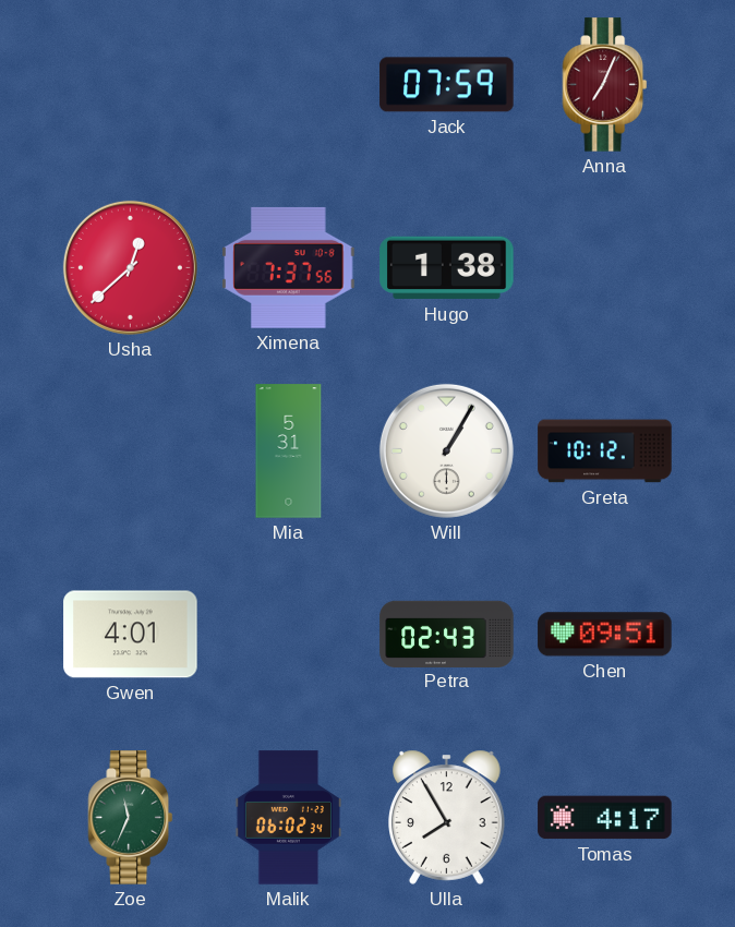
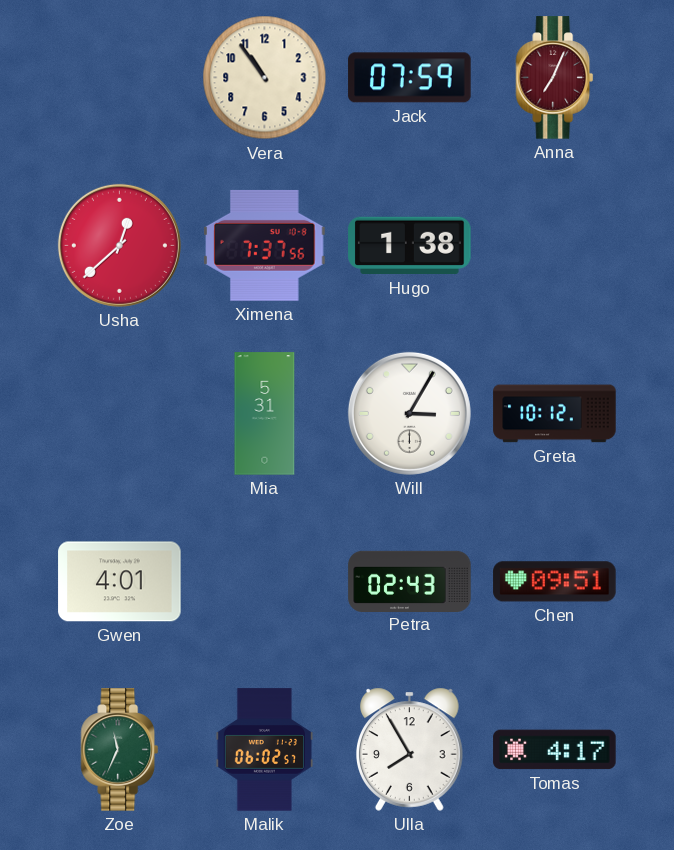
Vera: none -> 10:54 (265, 78)
Will: 1:05 -> 3:05 (409, 413)
Malik: 06:02:34 -> 06:02:57 (264, 750)
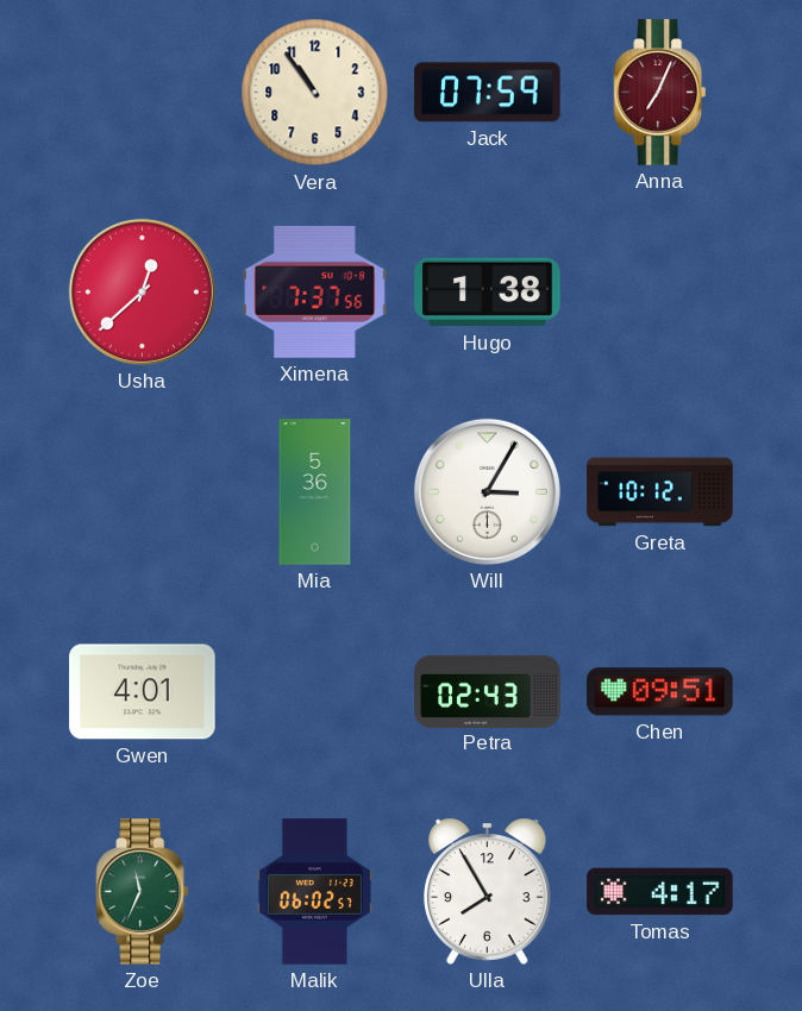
Mia: 5:31 -> 5:36 (315, 492)
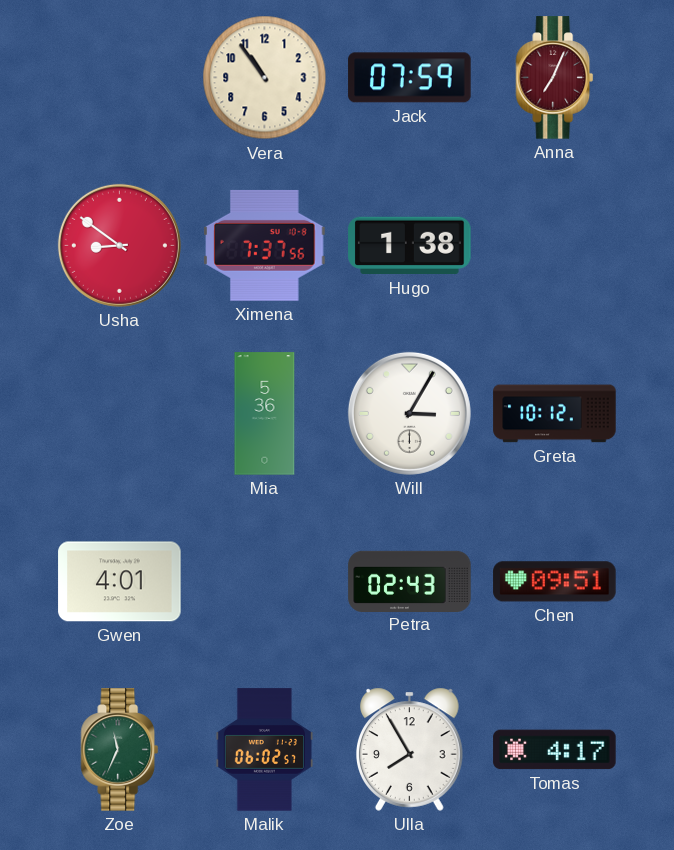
Usha: 12:38 -> 8:51 (119, 245)
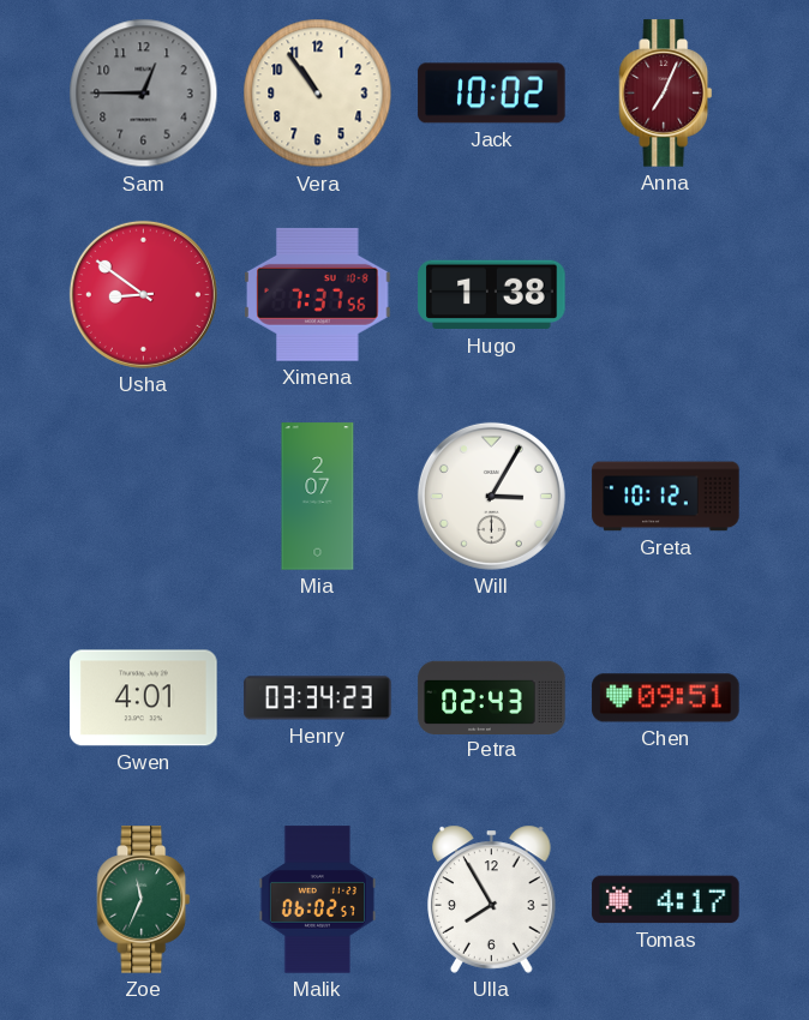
Sam: none -> 12:45 (144, 94)
Jack: 07:59 -> 10:02 (492, 94)
Mia: 5:36 -> 2:07 (318, 497)
Henry: none -> 03:34 (318, 698)
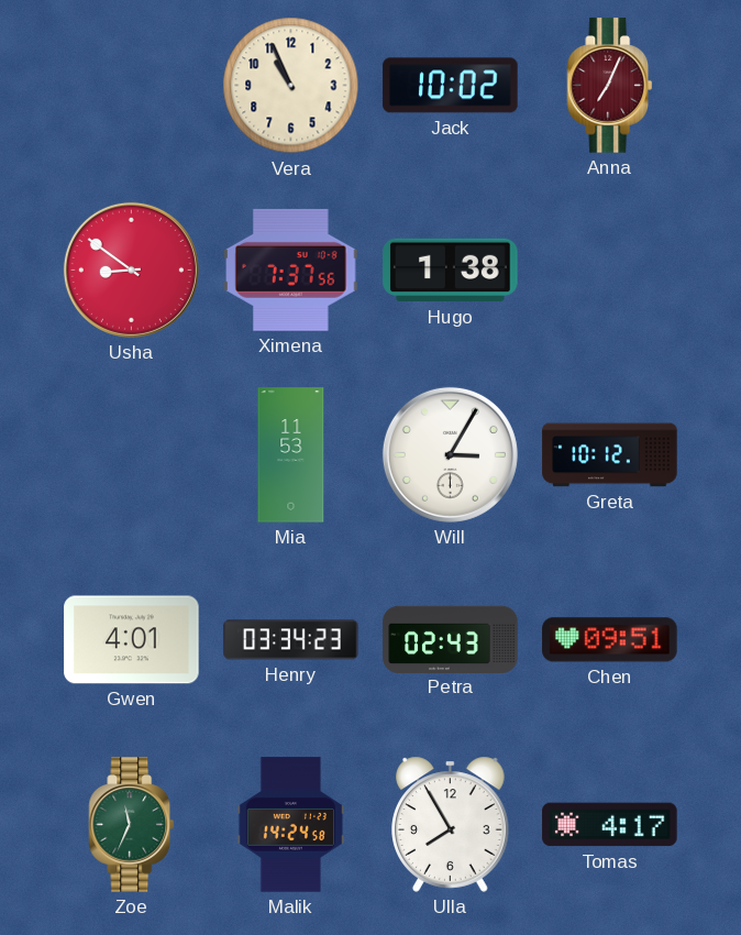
Sam: 12:45 -> none (144, 94)
Vera: 10:54 -> 10:56 (291, 86)
Mia: 2:07 -> 11:53 (291, 455)
Malik: 06:02 -> 14:24 (290, 825)
